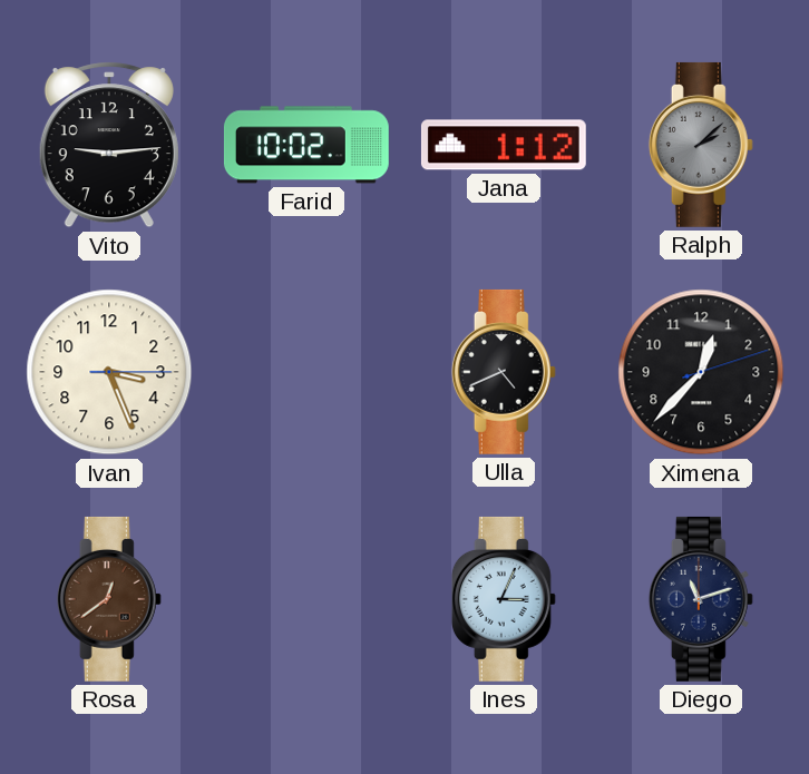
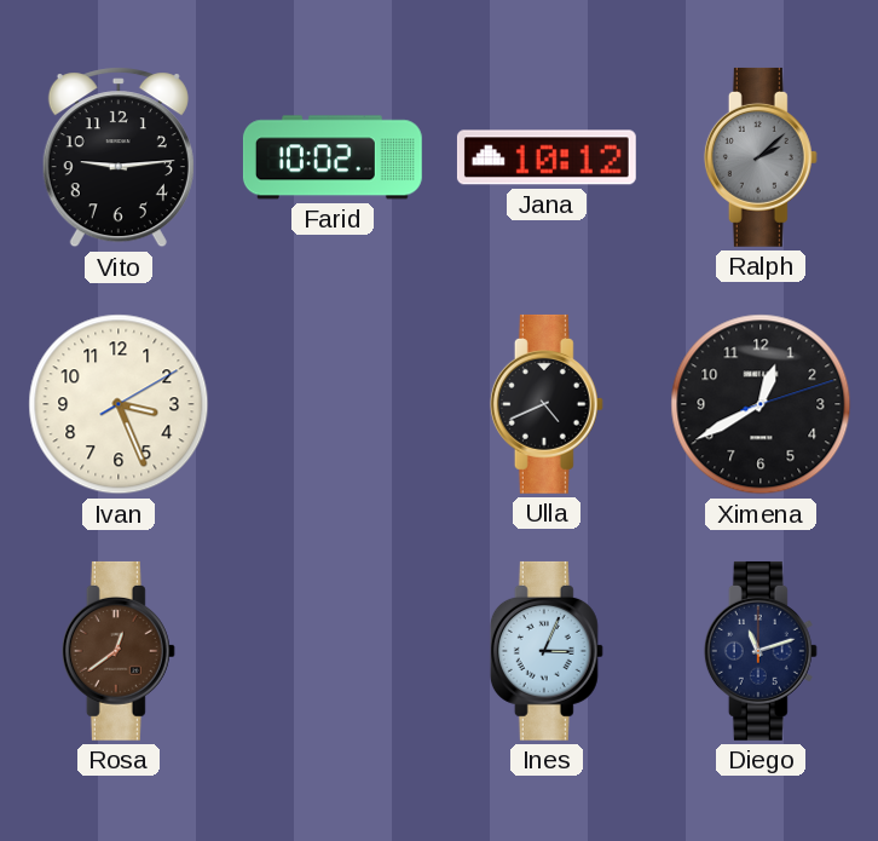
Jana: 1:12 -> 10:12 (547, 157)
Ivan: 3:26:15 -> 3:26:10 (119, 404)
Ximena: 12:37 -> 12:40 (761, 404)
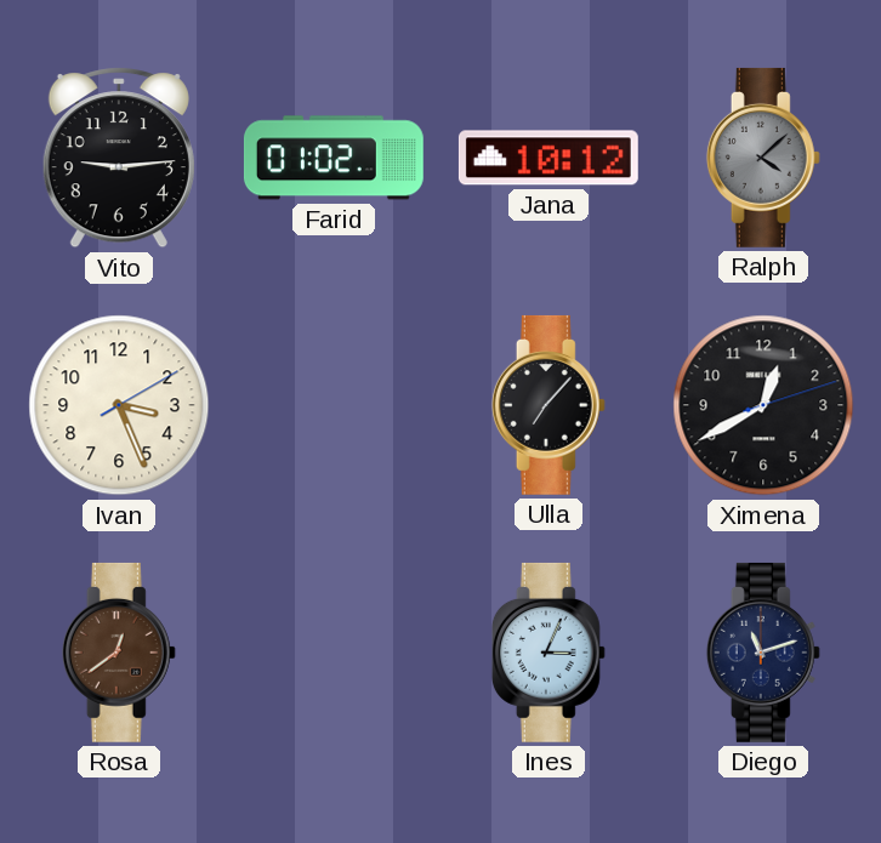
Farid: 10:02 -> 01:02 (334, 158)
Ralph: 2:08 -> 4:08 (763, 158)
Ulla: 4:41 -> 7:07 (549, 405)
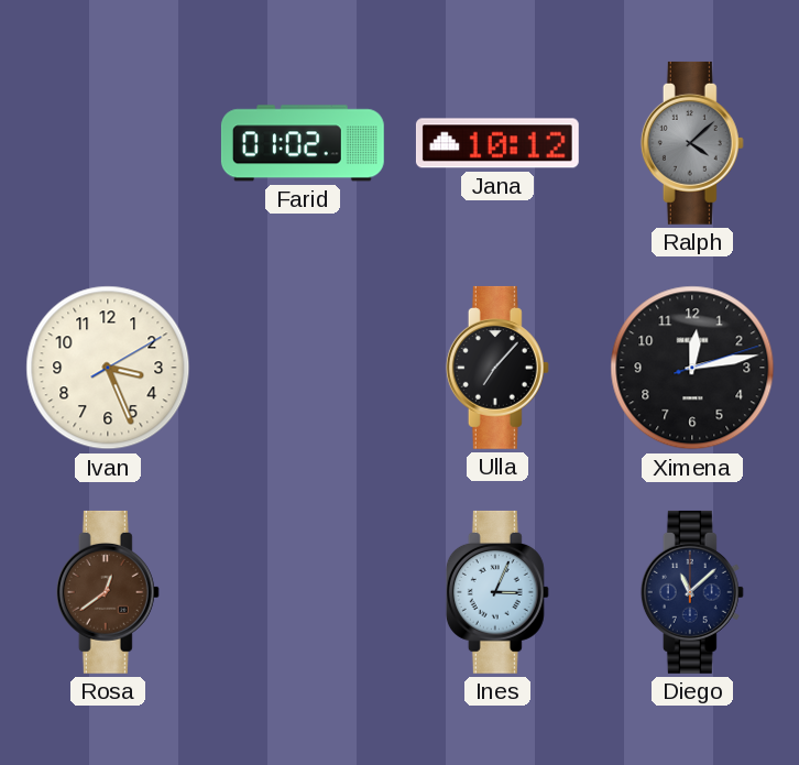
Vito: 9:14 -> none (119, 158)
Ximena: 12:40 -> 12:13 (692, 368)
Diego: 11:12 -> 11:08 (692, 592)
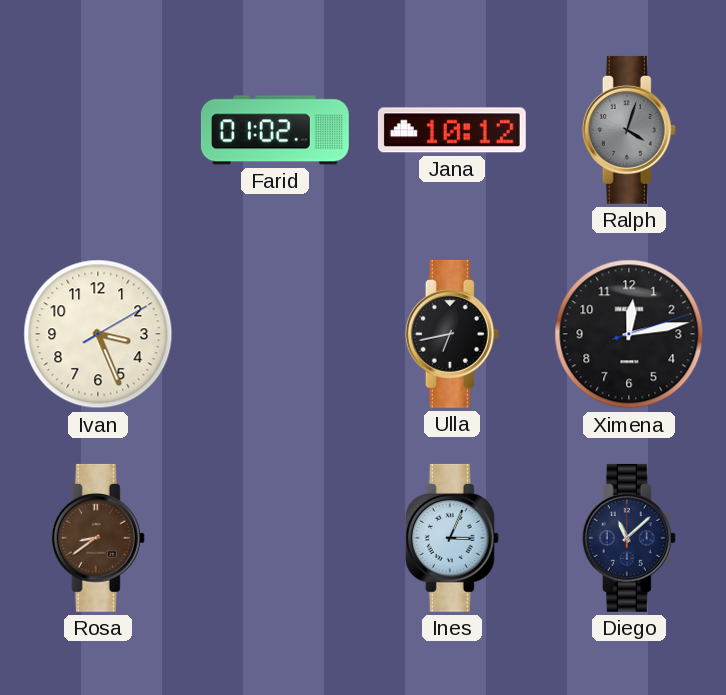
Ralph: 4:08 -> 4:03 (629, 130)
Ulla: 7:07 -> 6:43 (452, 334)
Rosa: 12:39 -> 8:39 (98, 538)
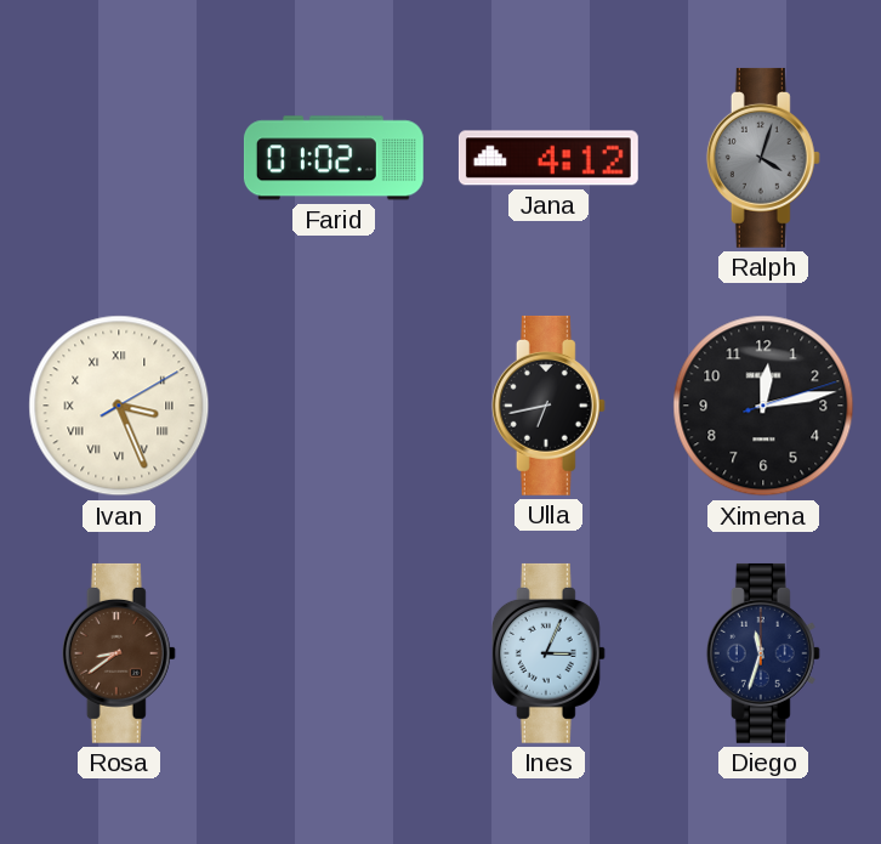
Jana: 10:12 -> 4:12 (549, 158)
Ivan numerals: Arabic -> Roman (119, 406)
Diego: 11:08 -> 11:33 (763, 653)
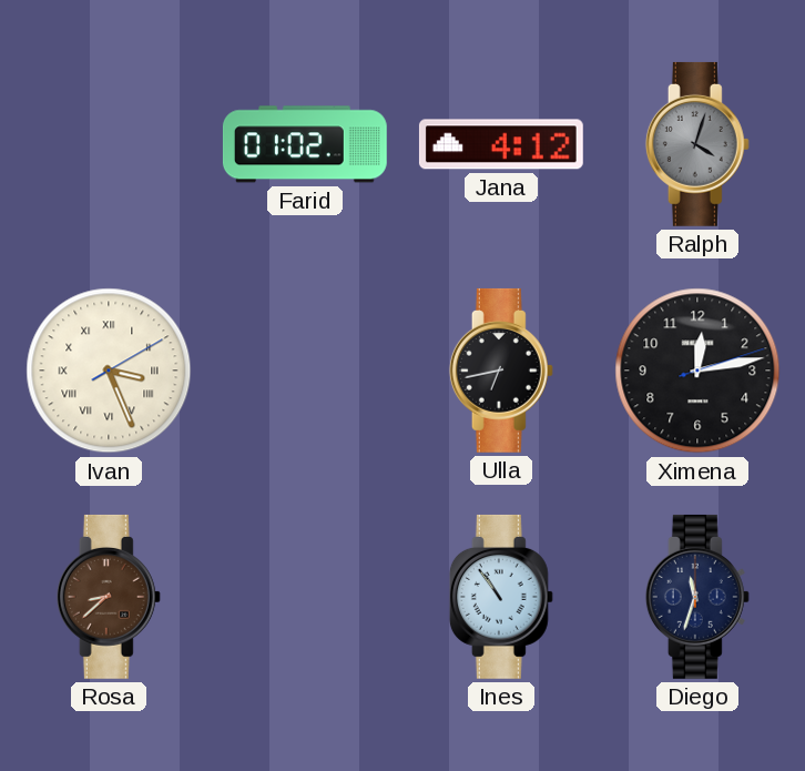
Rosa: 8:39 -> 8:38 (109, 597)
Ines: 3:04 -> 10:54 (501, 597)
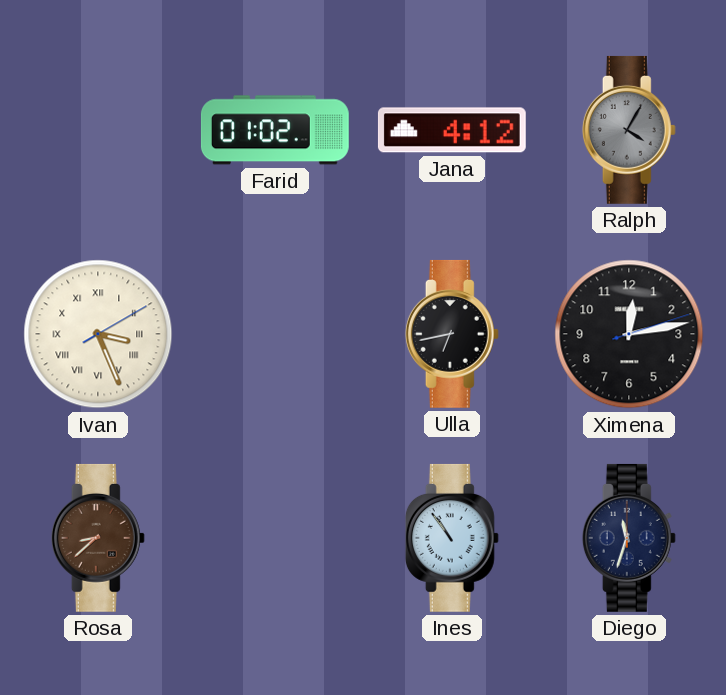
Ralph: 4:03 -> 4:05 (629, 130)
